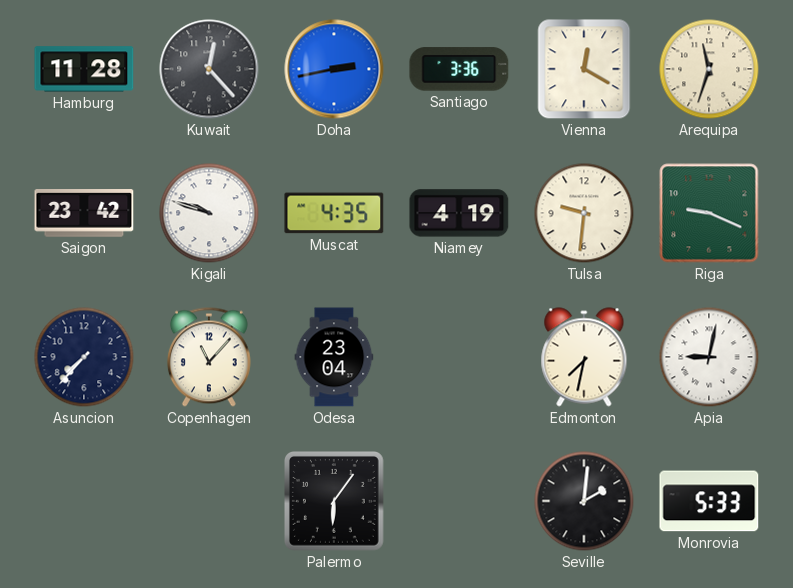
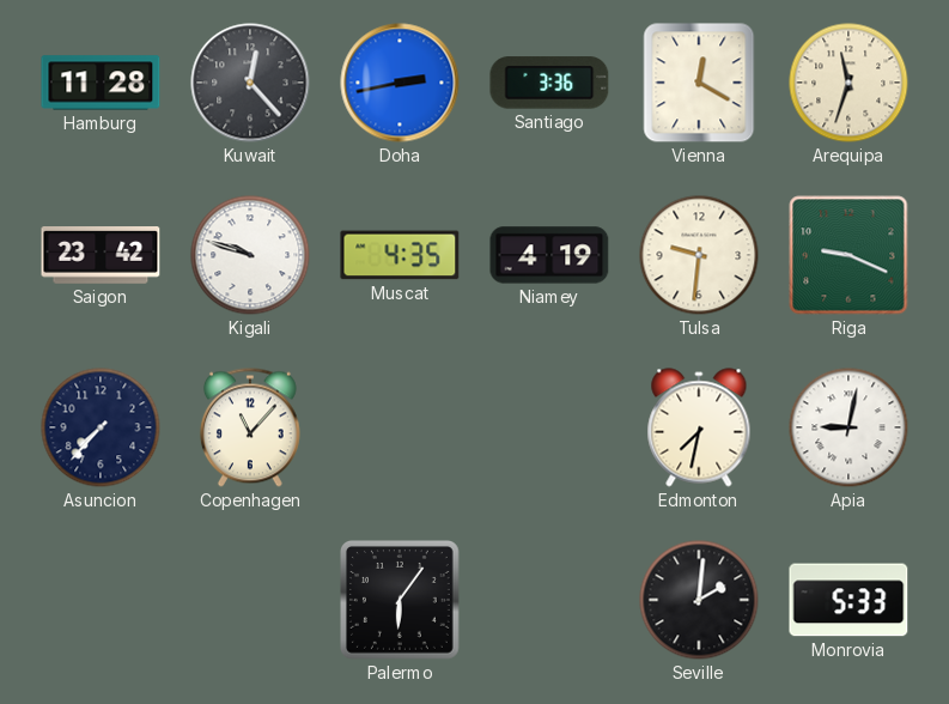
Odesa: 23:04 -> none (334, 357)
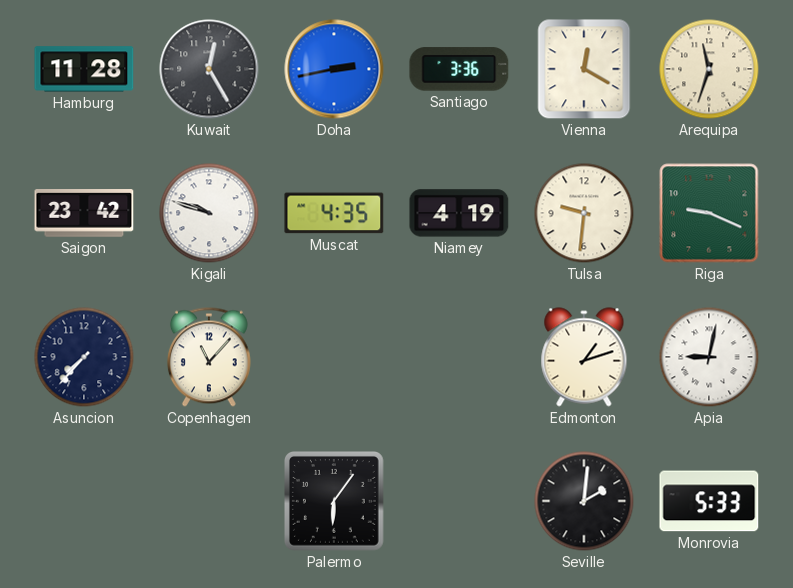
Kuwait: 12:23 -> 12:25 (209, 69)
Edmonton: 7:32 -> 1:12 (584, 357)
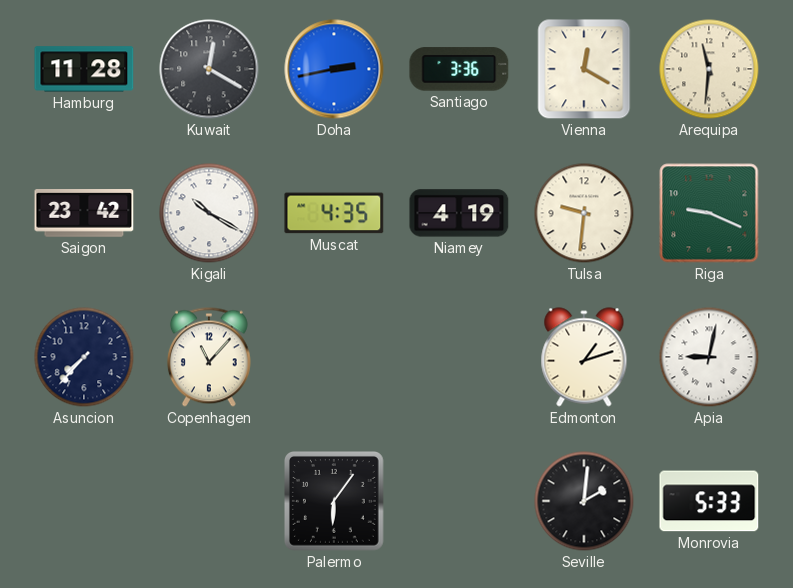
Kuwait: 12:25 -> 12:20 (209, 69)
Arequipa: 11:33 -> 11:31 (709, 69)
Kigali: 9:48 -> 10:20 (209, 213)
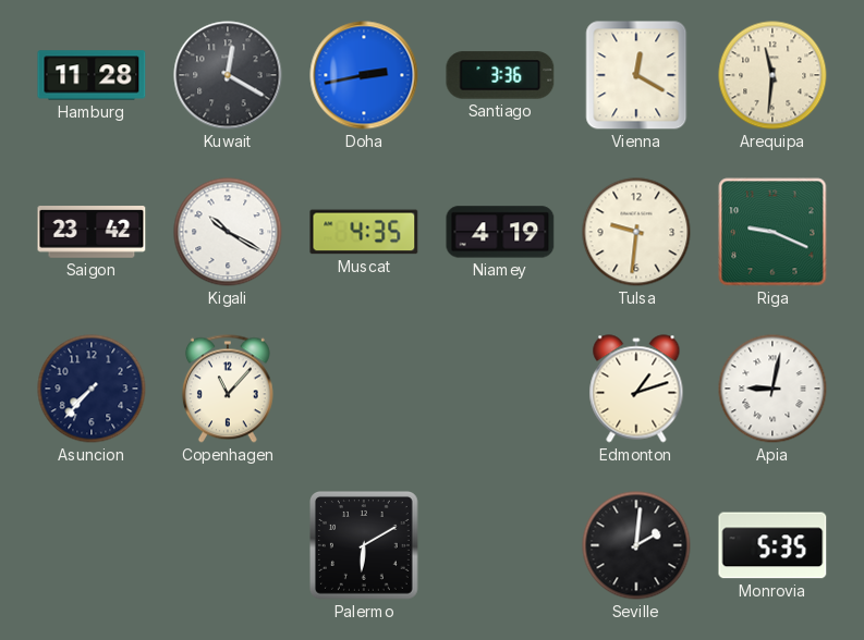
Palermo: 6:06 -> 6:10 (365, 546)
Monrovia: 5:33 -> 5:35 (772, 545)
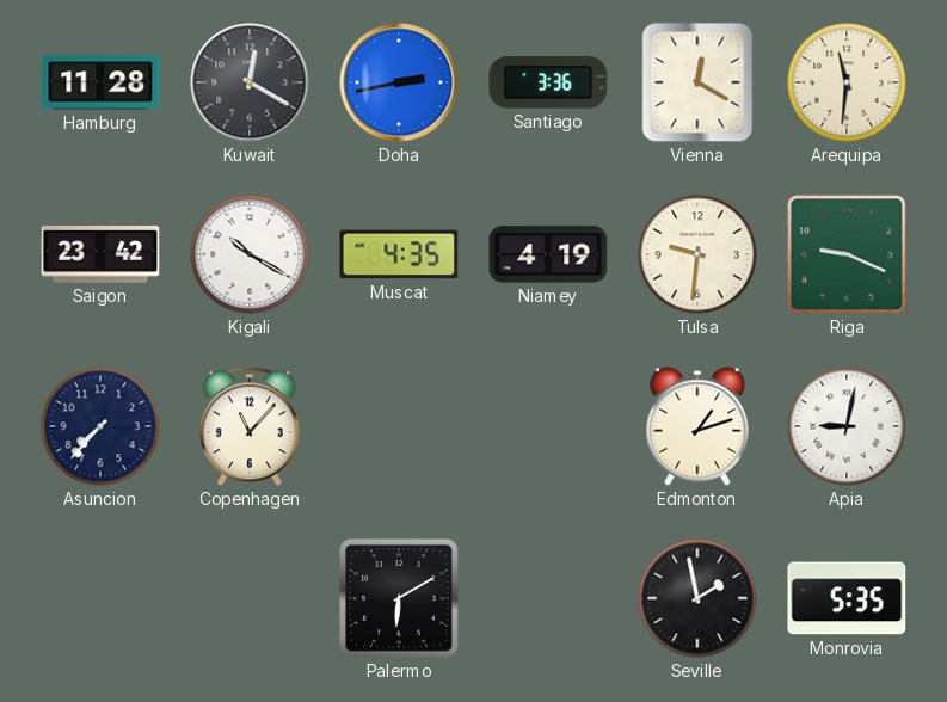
Seville: 2:01 -> 1:58 (697, 598)
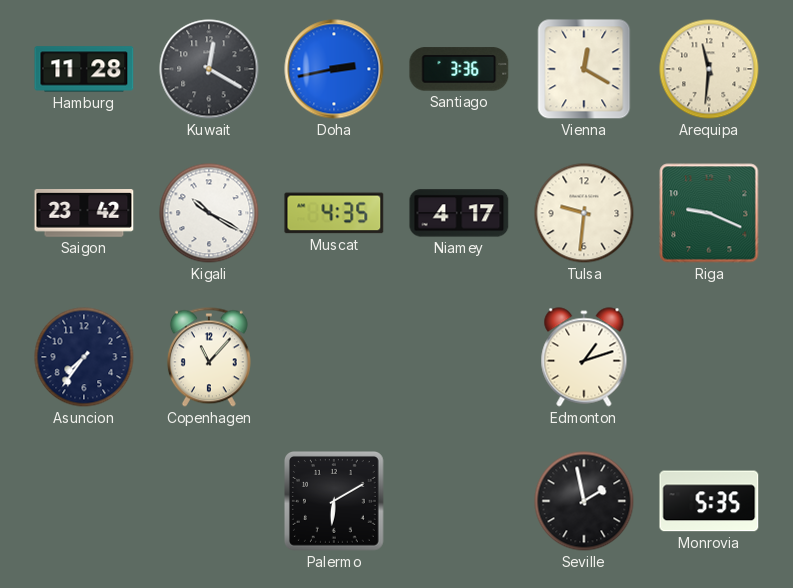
Niamey: 4:19 -> 4:17 (459, 213)
Asuncion: 7:37 -> 7:36 (84, 357)
Apia: 9:02 -> none (847, 426)
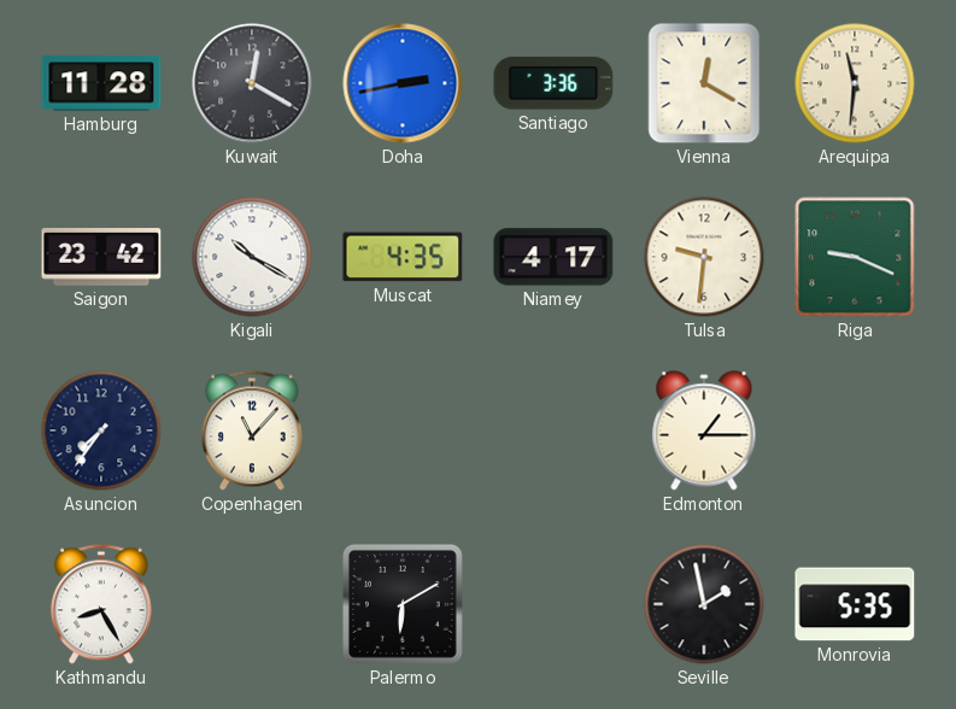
Edmonton: 1:12 -> 1:15 (704, 430)
Kathmandu: none -> 8:25 (101, 604)
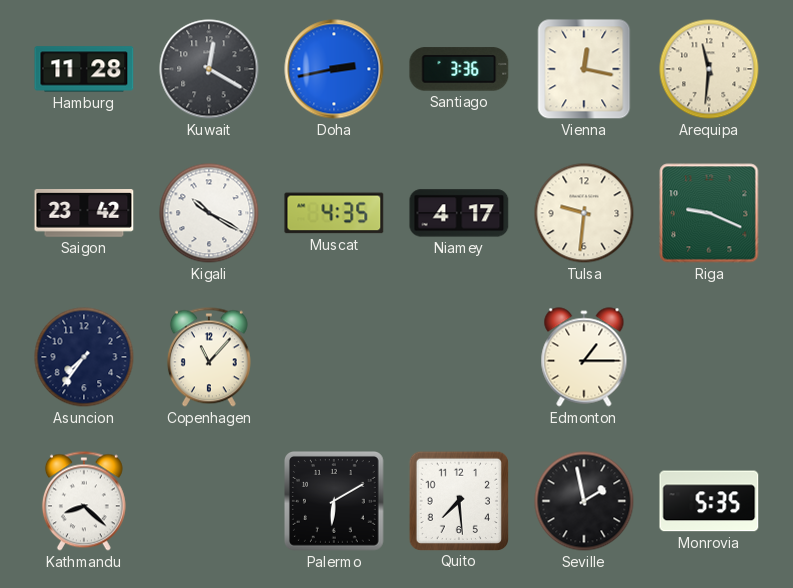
Vienna: 12:20 -> 12:17 (584, 69)
Kathmandu: 8:25 -> 8:22 (84, 501)
Quito: none -> 7:29 (458, 500)
